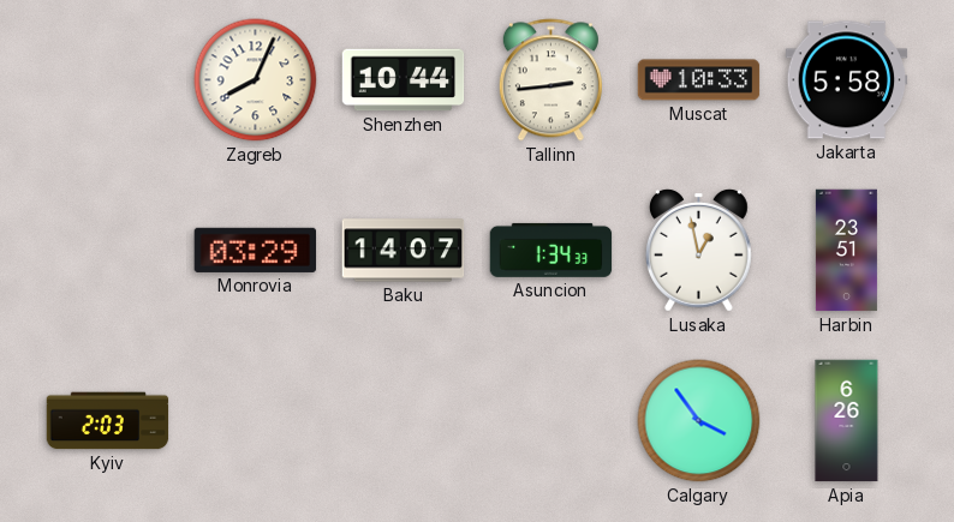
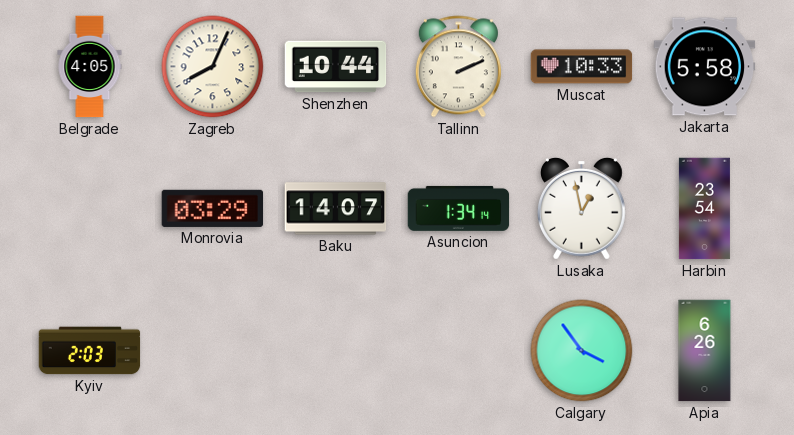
Belgrade: none -> 4:05 (90, 67)
Tallinn: 2:44 -> 2:11 (458, 67)
Asuncion: 1:34:33 -> 1:34:14 (459, 208)
Harbin: 23:51 -> 23:54 (704, 209)
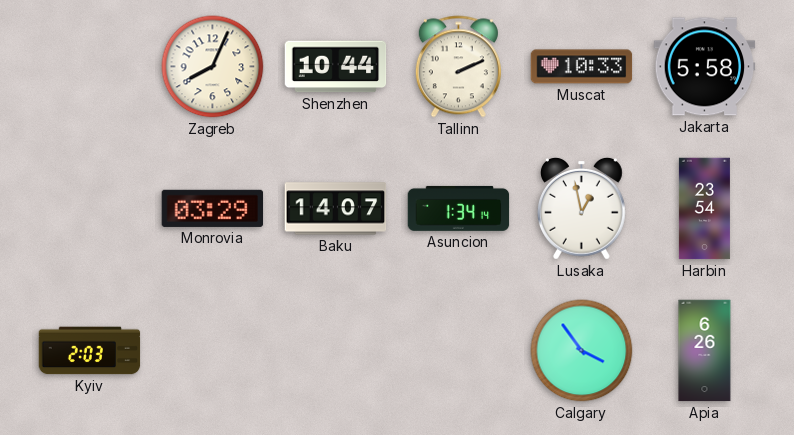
Belgrade: 4:05 -> none (90, 67)
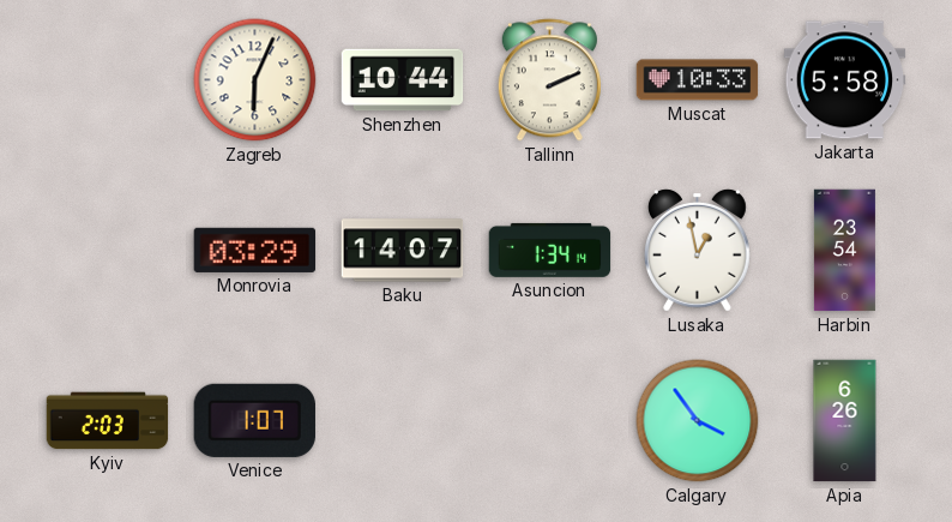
Zagreb: 8:04 -> 6:04 (255, 80)
Venice: none -> 1:07 (254, 420)
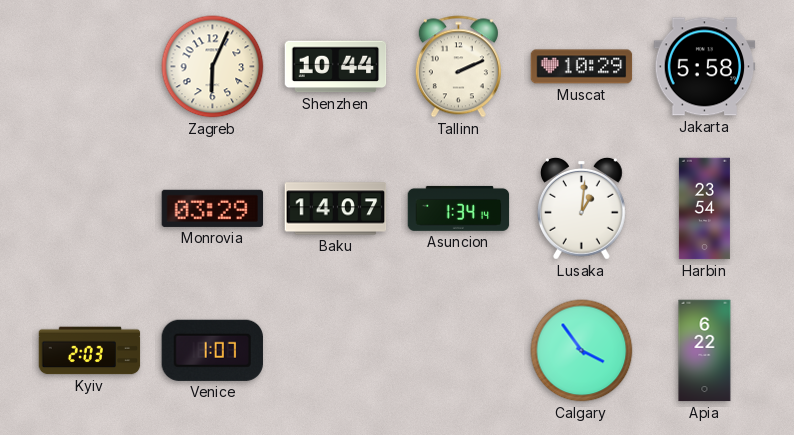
Muscat: 10:33 -> 10:29 (582, 67)
Lusaka: 12:58 -> 1:01 (581, 208)
Apia: 6:26 -> 6:22 (705, 351)
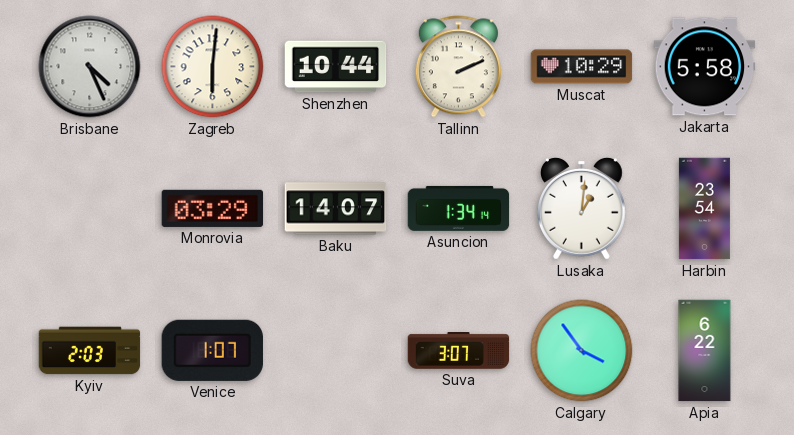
Brisbane: none -> 4:26 (90, 67)
Zagreb: 6:04 -> 6:01 (213, 67)
Suva: none -> 3:07 (459, 351)
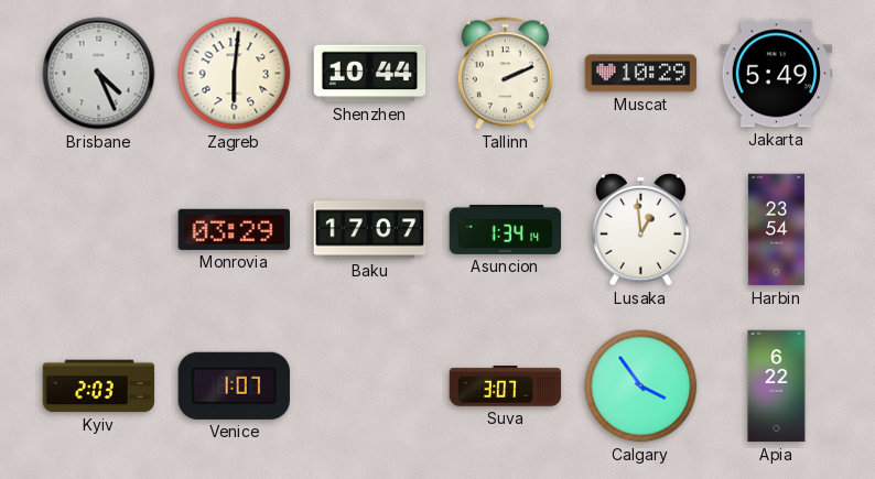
Jakarta: 5:58 -> 5:49 (777, 74)
Baku: 14:07 -> 17:07 (370, 230)
Lusaka: 1:01 -> 12:59 (640, 229)
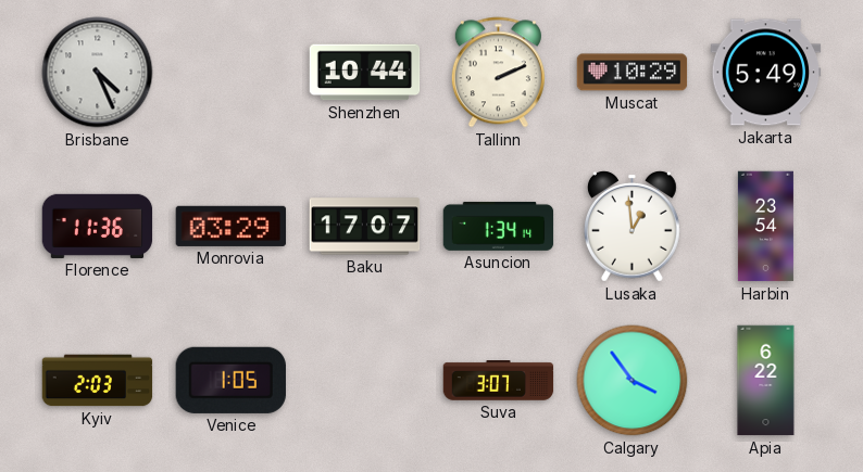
Zagreb: 6:01 -> none (235, 74)
Florence: none -> 11:36 (98, 226)
Venice: 1:07 -> 1:05 (230, 380)
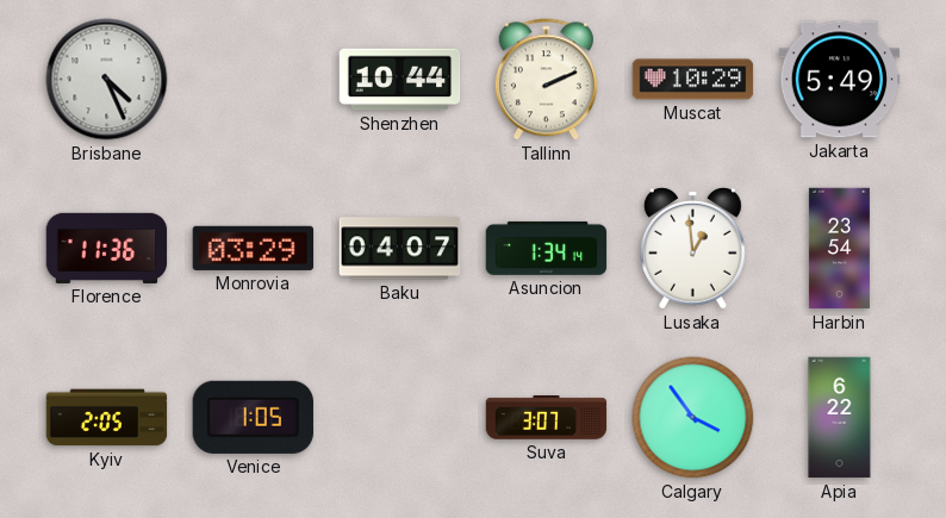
Baku: 17:07 -> 04:07 (400, 249)
Kyiv: 2:03 -> 2:05 (107, 418)
